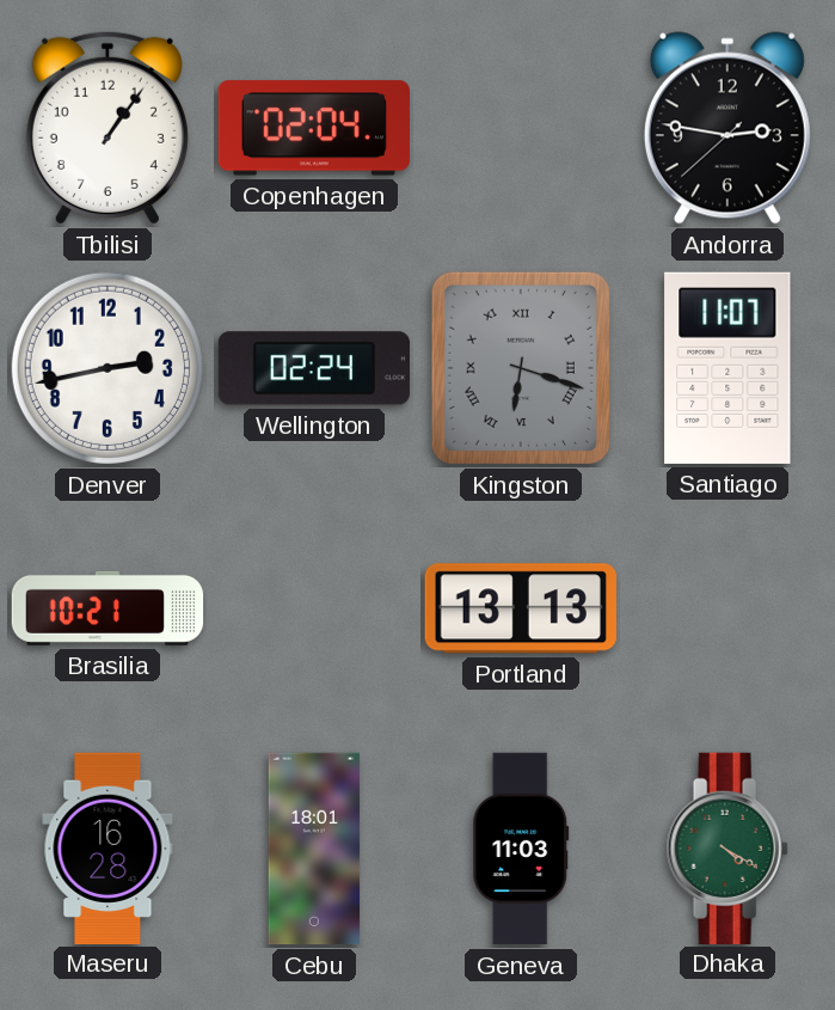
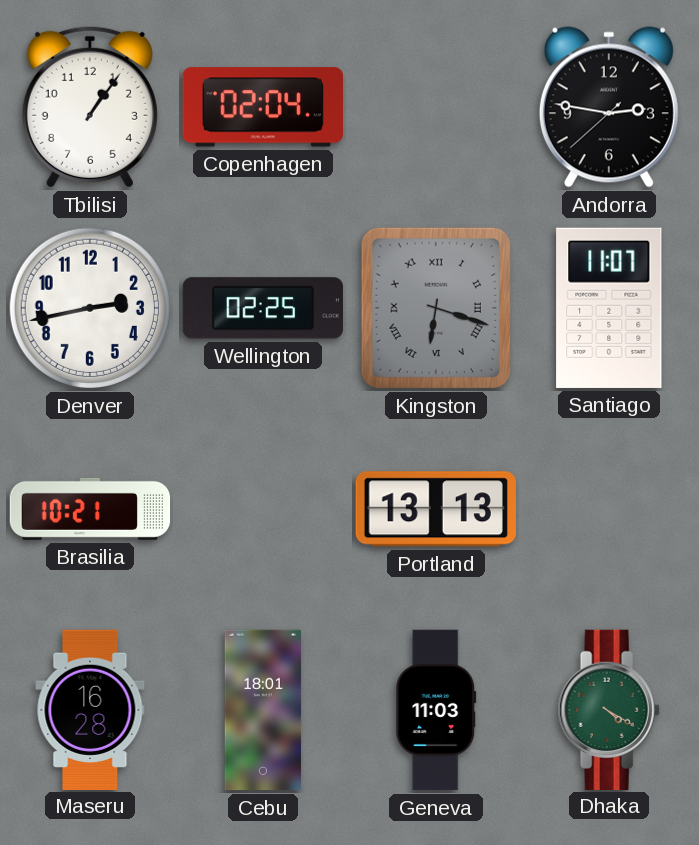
Wellington: 02:24 -> 02:25 (263, 308)
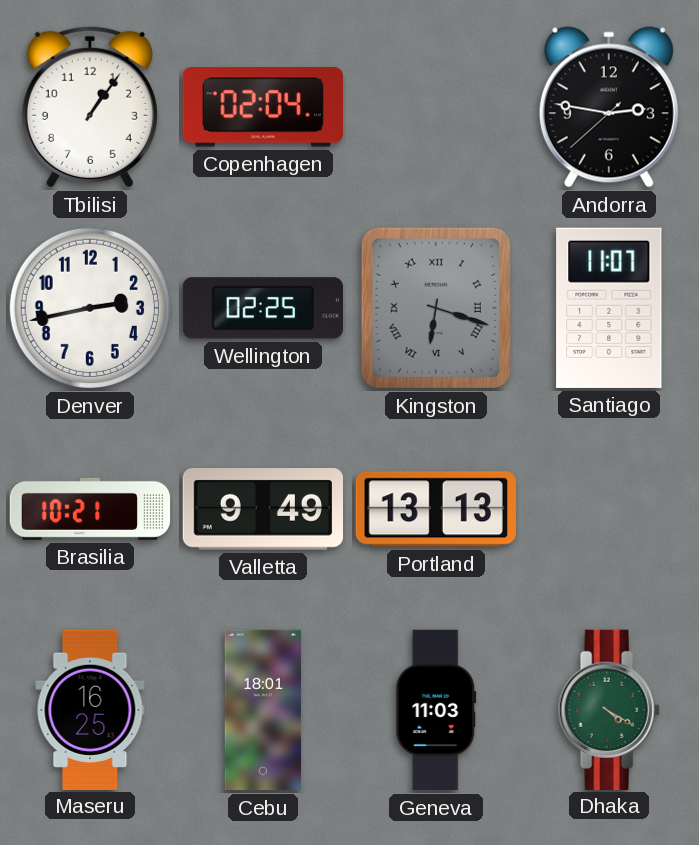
Valletta: none -> 9:49 (262, 510)
Maseru: 16:28 -> 16:25 (90, 709)
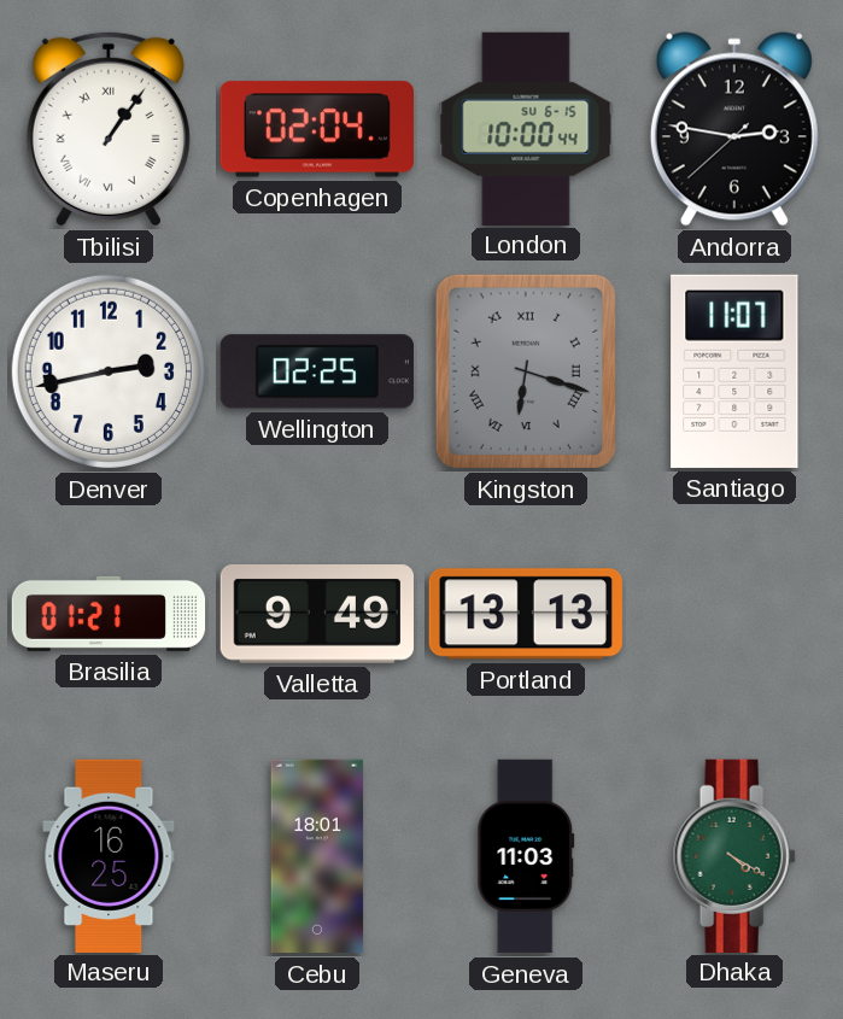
Tbilisi numerals: Arabic -> Roman (109, 129)
London: none -> 10:00 (526, 128)
Brasilia: 10:21 -> 01:21 (109, 614)
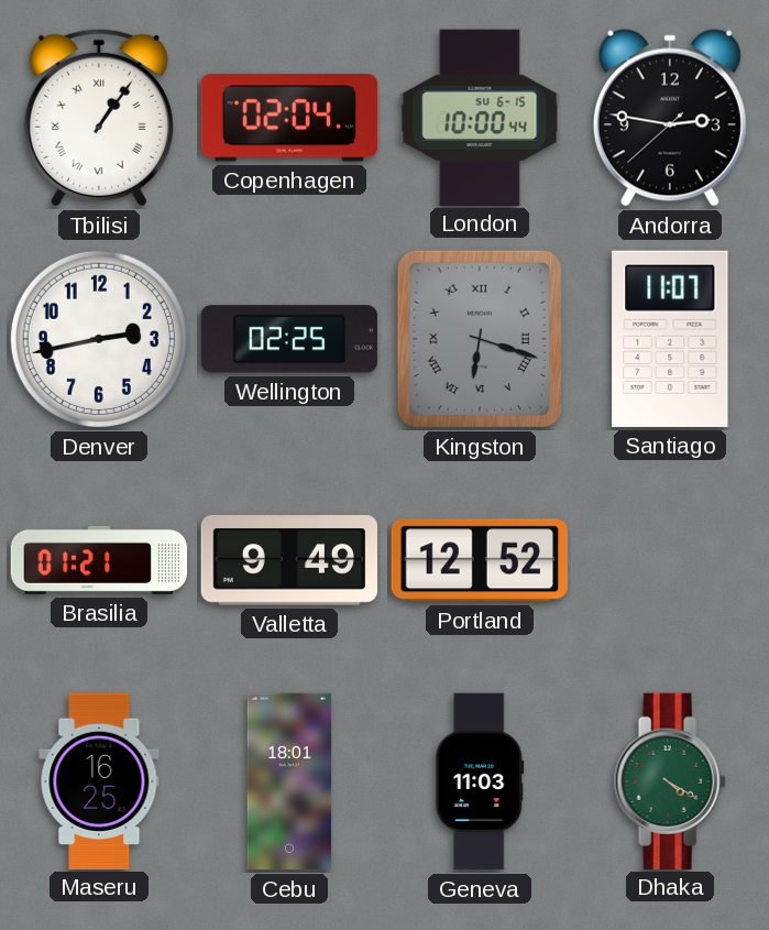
Portland: 13:13 -> 12:52 (480, 560)
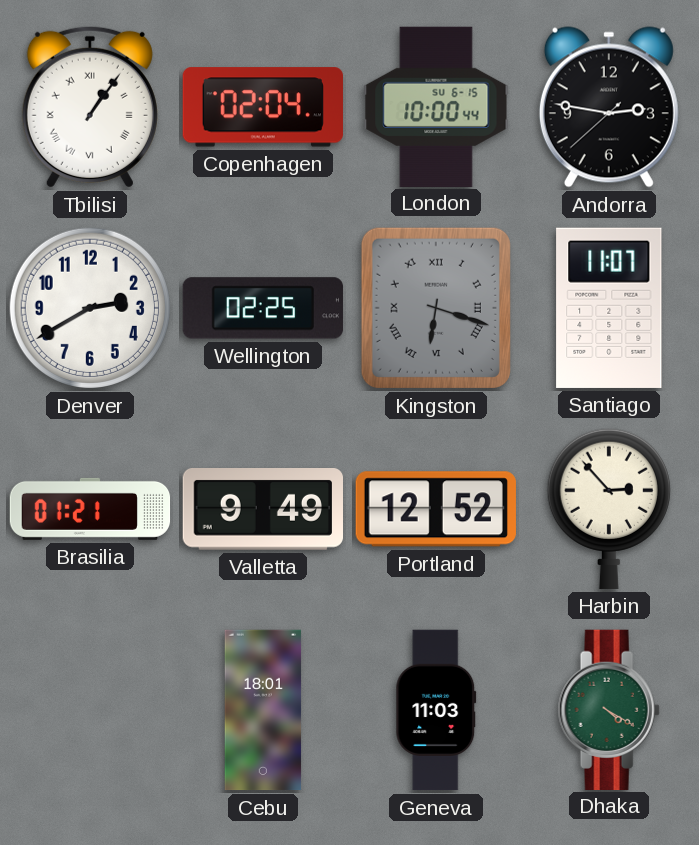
Denver: 2:43 -> 2:40 (90, 308)
Harbin: none -> 2:53 (609, 508)
Maseru: 16:25 -> none (99, 780)
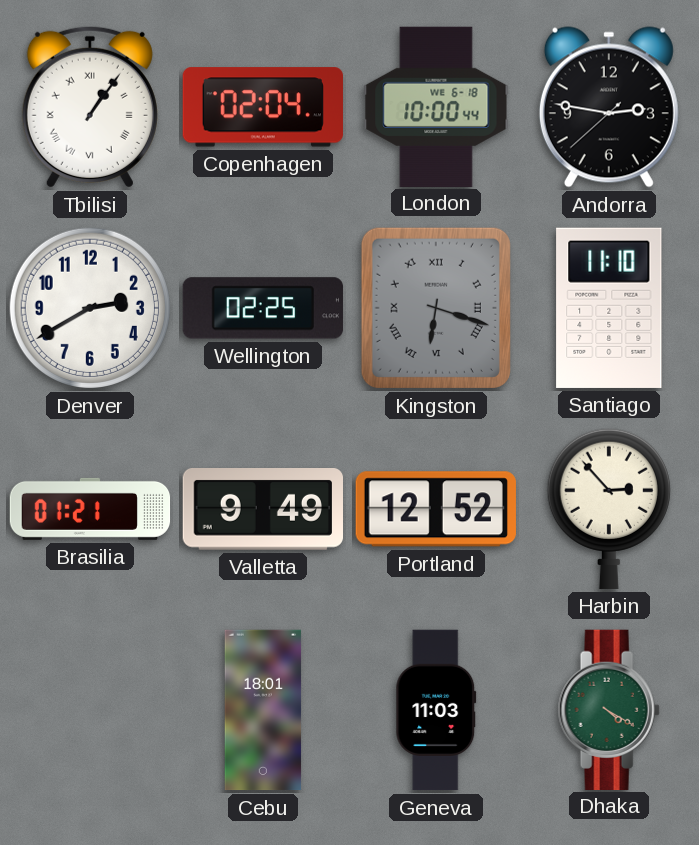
London date: SU 6-15 -> WE 6-18 (436, 106)
Santiago: 11:07 -> 11:10 (609, 308)
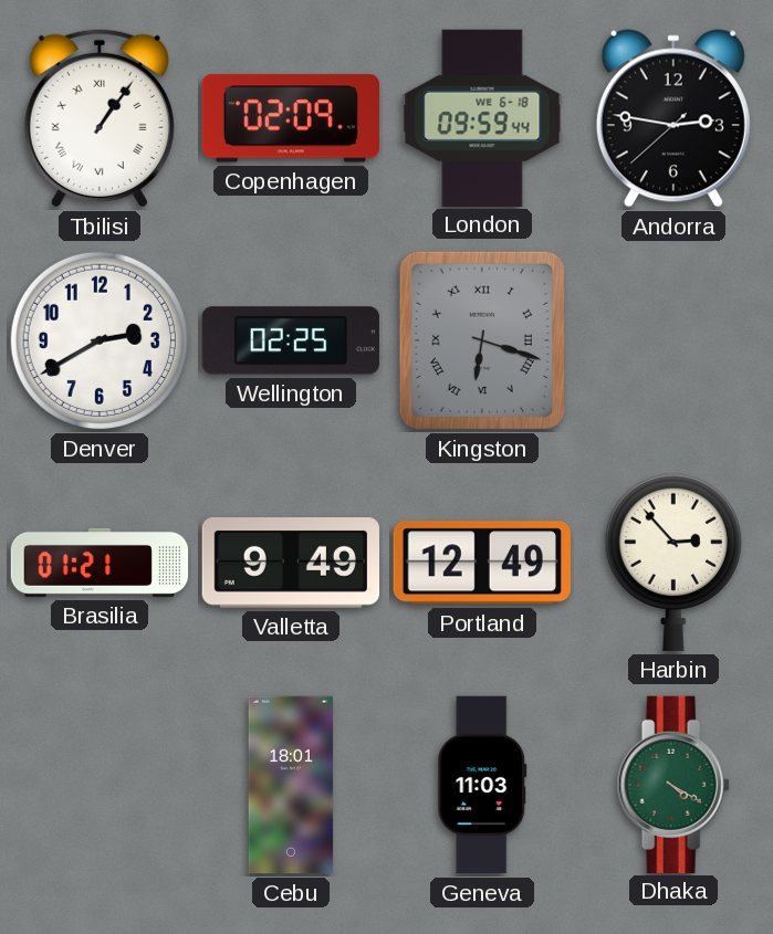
Copenhagen: 02:04 -> 02:09 (291, 118)
London: 10:00 -> 09:59 (482, 117)
Santiago: 11:10 -> none (609, 308)
Portland: 12:52 -> 12:49 (482, 563)
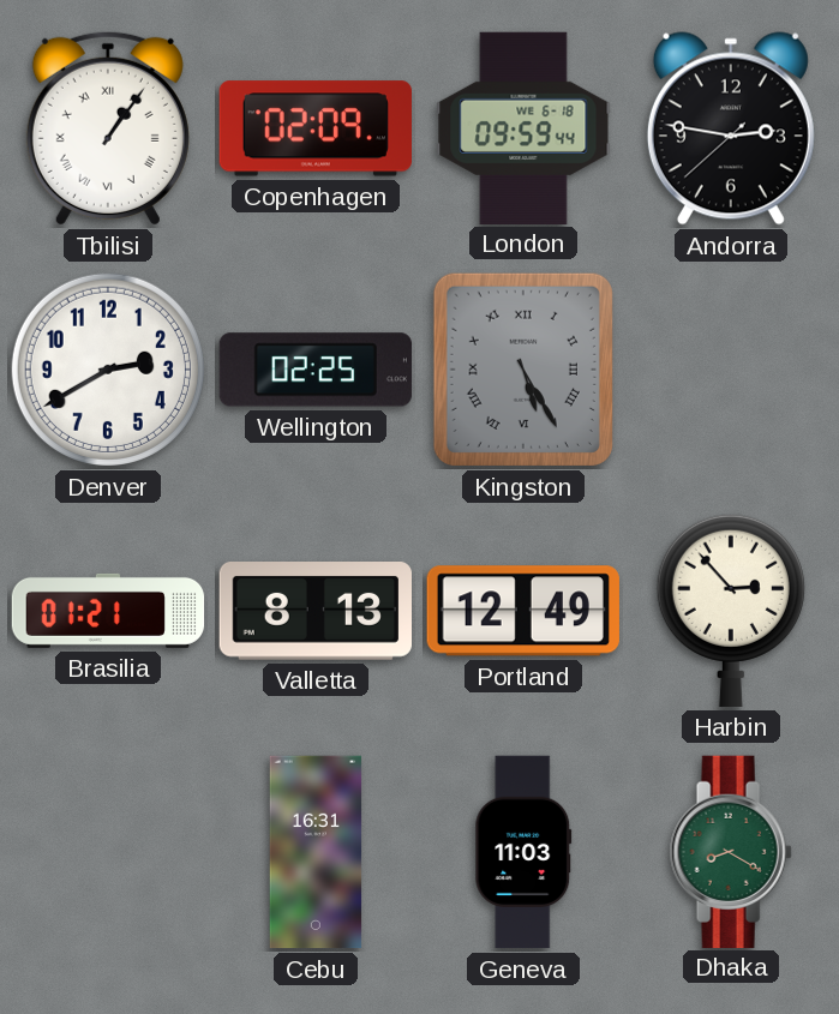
Kingston: 6:18 -> 5:25 (523, 370)
Valletta: 9:49 -> 8:13 (314, 612)
Cebu: 18:01 -> 16:31 (316, 852)
Dhaka: 4:20 -> 8:20 (731, 851)
